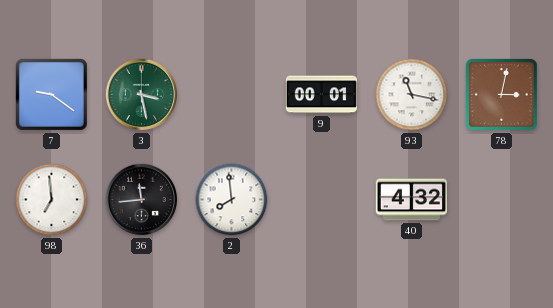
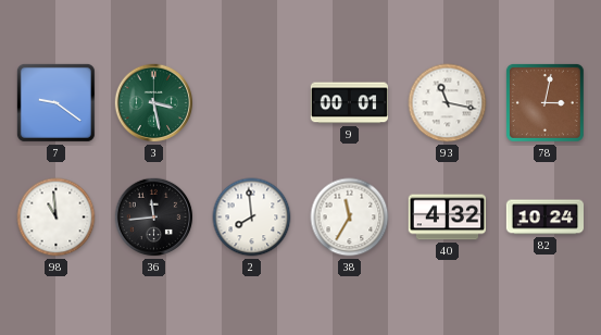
98: 6:59 -> 10:59 (57, 218)
38: none -> 11:35 (350, 218)
82: none -> 10:24 (546, 218)
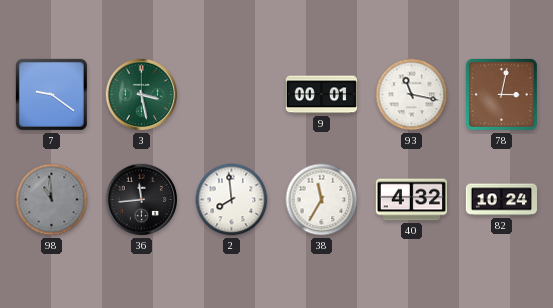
98 dial: white -> grey (52, 200)
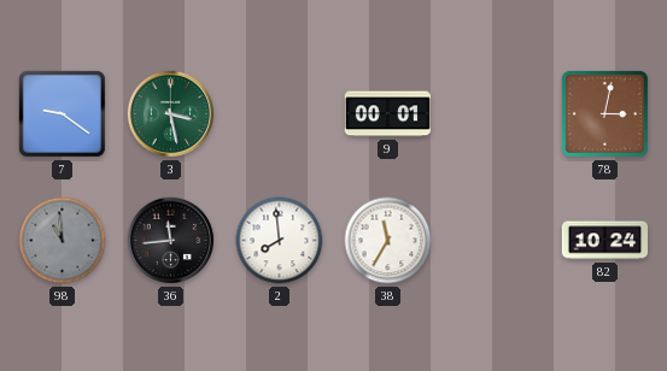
93: 11:17 -> none (412, 95)
40: 4:32 -> none (411, 200)
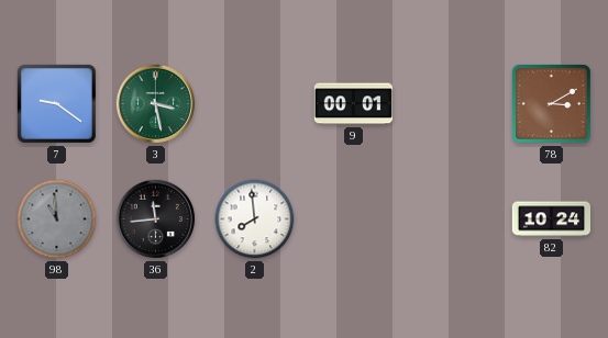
78: 3:02 -> 3:10 (551, 103)
38: 11:35 -> none (388, 241)
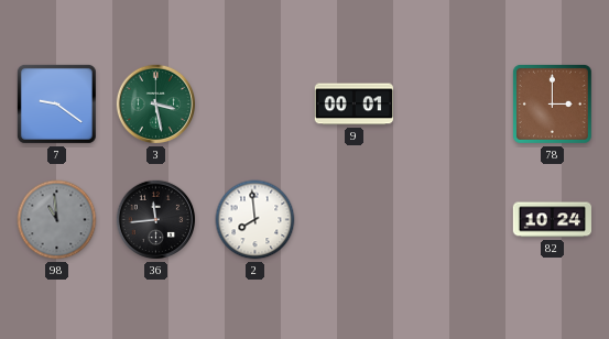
78: 3:10 -> 3:00 (552, 103)
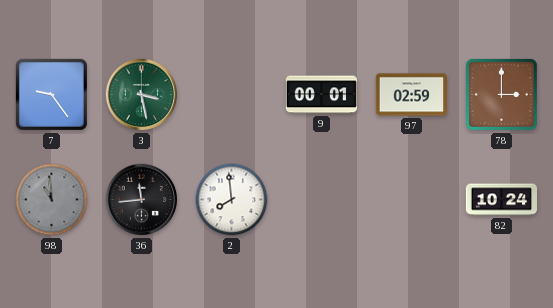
7: 9:21 -> 9:24 (51, 94)
97: none -> 02:59 (411, 95)
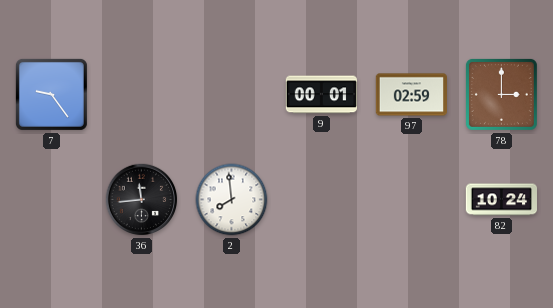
3: 3:28 -> none (142, 95)
98: 10:59 -> none (52, 200)
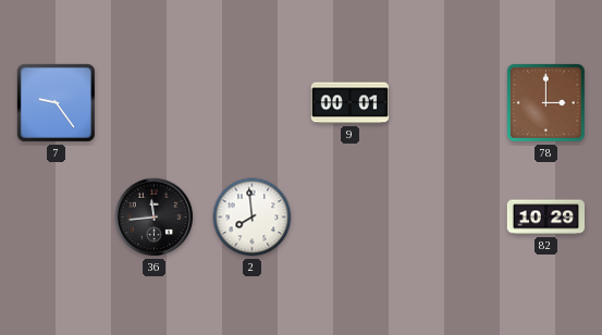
97: 02:59 -> none (411, 95)
82: 10:24 -> 10:29 (546, 218)
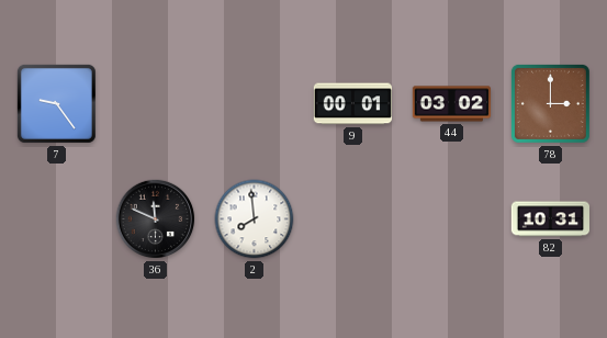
44: none -> 03:02 (452, 104)
36: 11:44 -> 11:49 (156, 219)
82: 10:29 -> 10:31 (551, 219)
